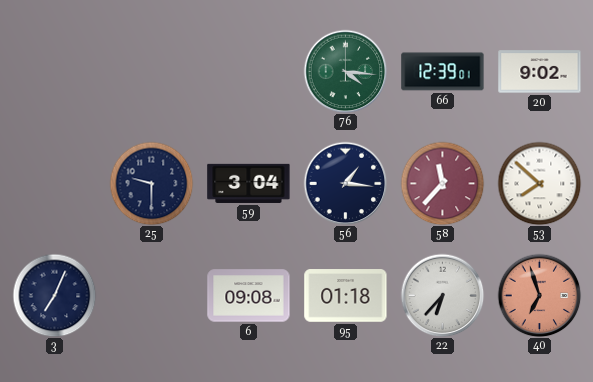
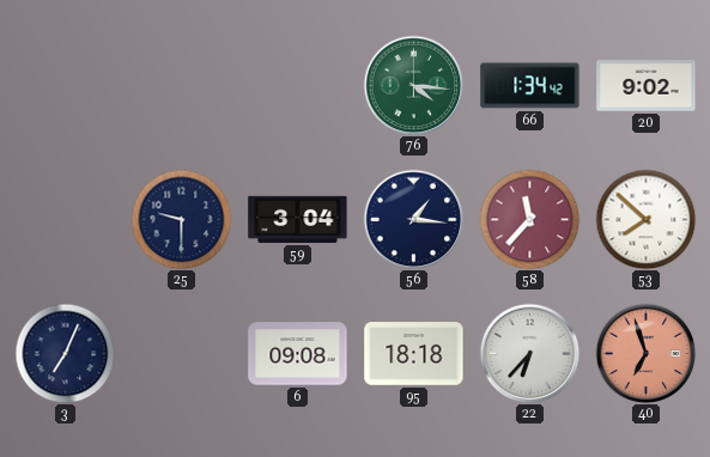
66: 12:39 -> 1:34 (530, 86)
95: 01:18 -> 18:18 (414, 354)
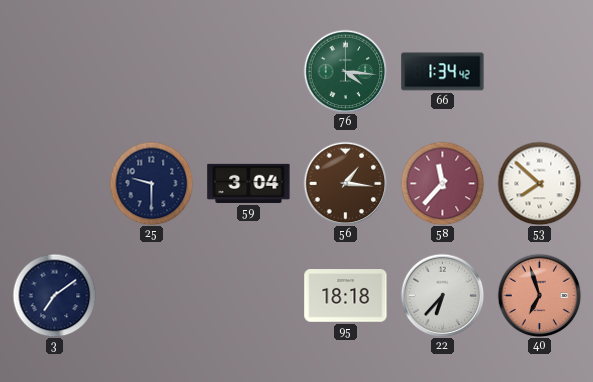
20: 9:02 -> none (647, 86)
56 dial: navy -> brown (345, 183)
3: 7:04 -> 7:09 (54, 295)
6: 09:08 -> none (298, 354)
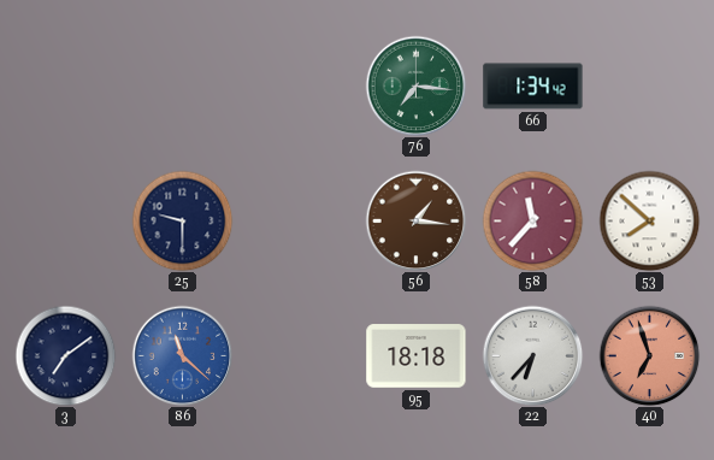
76: 4:16 -> 7:16 (415, 85)
59: 3:04 -> none (249, 183)
86: none -> 11:22 (182, 355)
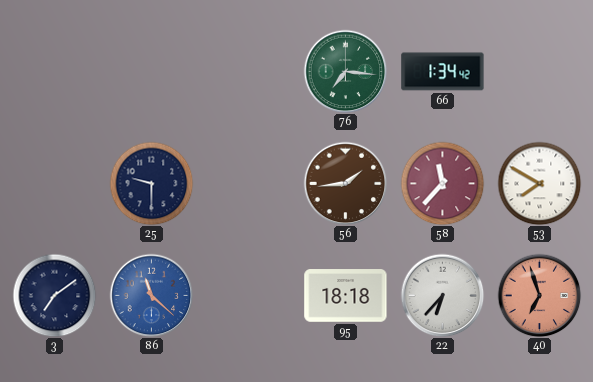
56: 1:16 -> 1:44 (345, 183)
53: 7:52 -> 7:50 (539, 183)
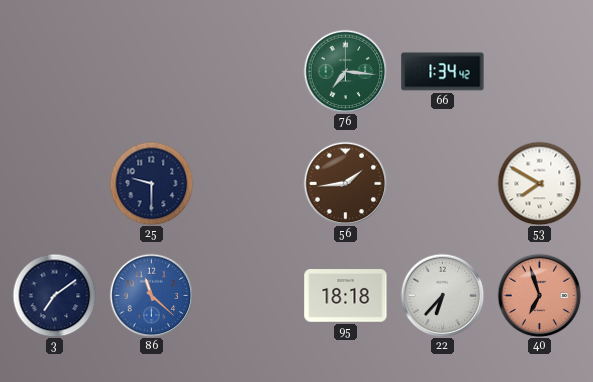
58: 11:37 -> none (442, 183)
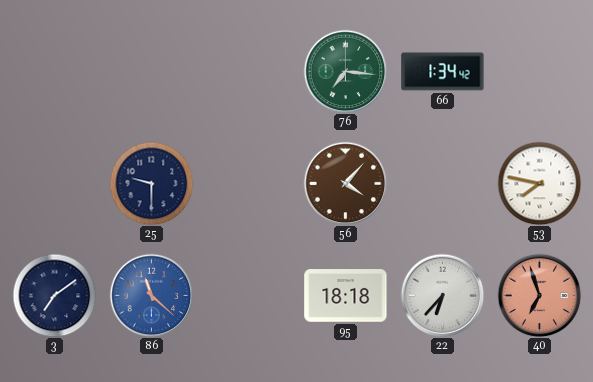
56: 1:44 -> 4:07 (345, 183)
53: 7:50 -> 7:47 (539, 183)
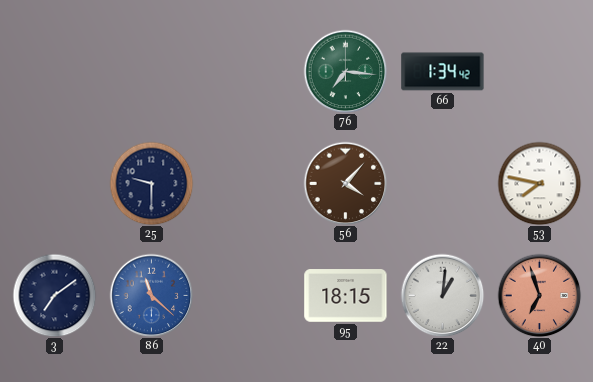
95: 18:18 -> 18:15 (346, 296)
22: 6:37 -> 1:01 (442, 295)
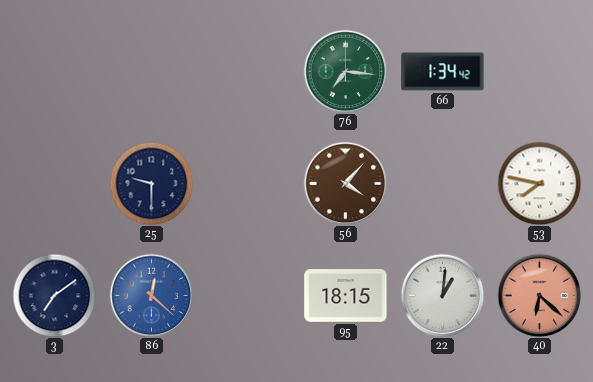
86: 11:22 -> 12:22 (151, 295)
40: 6:57 -> 6:22 (539, 295)
